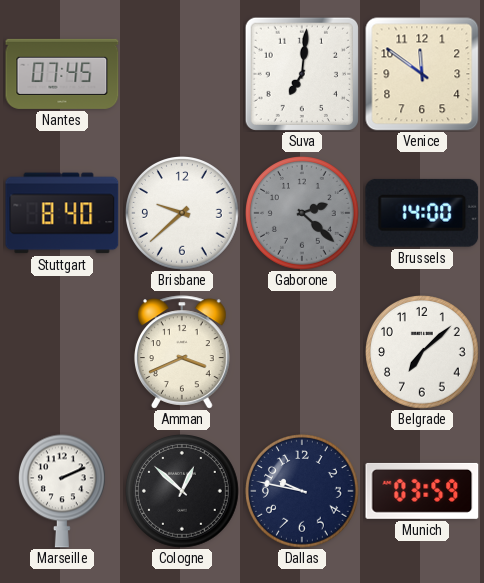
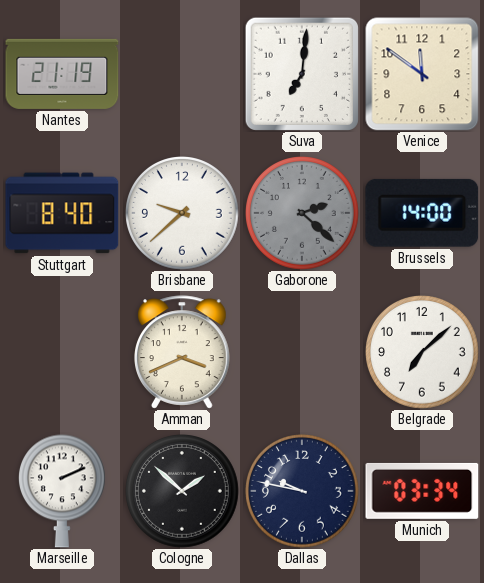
Nantes: 07:45 -> 21:19 (62, 74)
Cologne: 12:52 -> 1:52 (183, 492)
Munich: 03:59 -> 03:34 (422, 491)
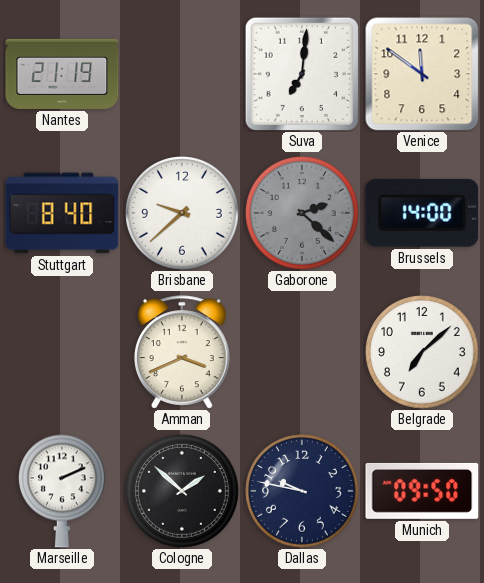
Munich: 03:34 -> 09:50 (422, 491)
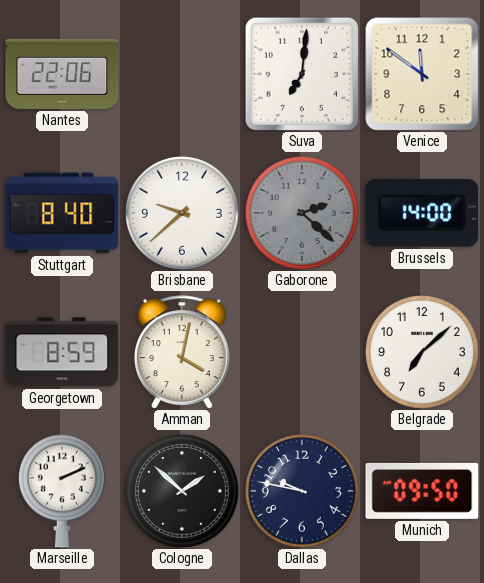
Nantes: 21:19 -> 22:06 (62, 74)
Georgetown: none -> 8:59 (62, 352)
Amman: 3:41 -> 4:02 (183, 352)
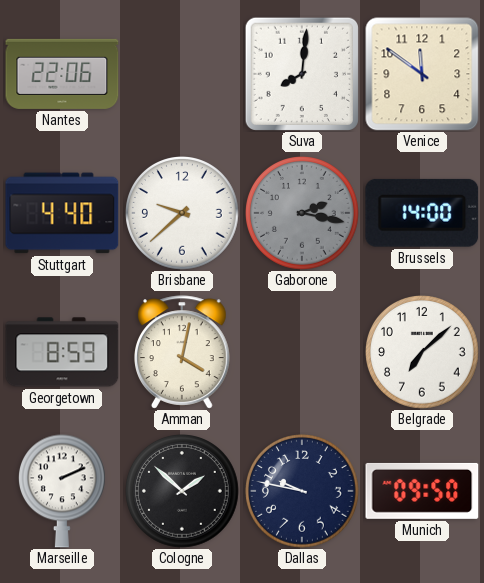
Suva: 7:01 -> 8:01 (302, 74)
Stuttgart: 8:40 -> 4:40 (62, 213)
Gaborone: 2:22 -> 2:17 (303, 214)
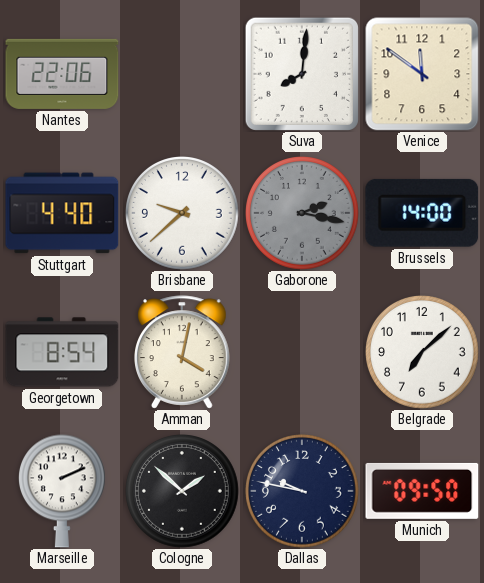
Georgetown: 8:59 -> 8:54 (62, 352)
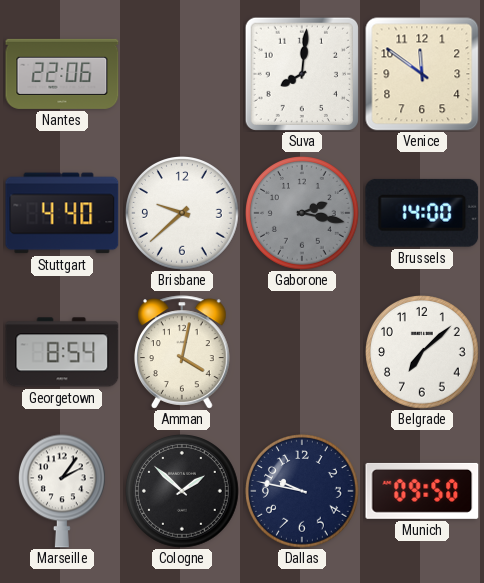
Marseille: 2:11 -> 2:06 (62, 491)
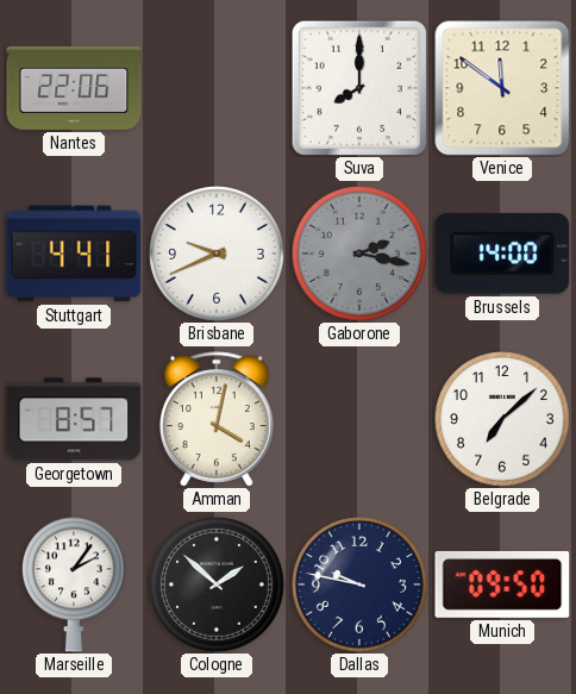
Suva: 8:01 -> 8:00 (359, 88)
Stuttgart: 4:40 -> 4:41 (74, 254)
Brisbane: 9:38 -> 9:41 (218, 255)
Georgetown: 8:54 -> 8:57 (74, 419)
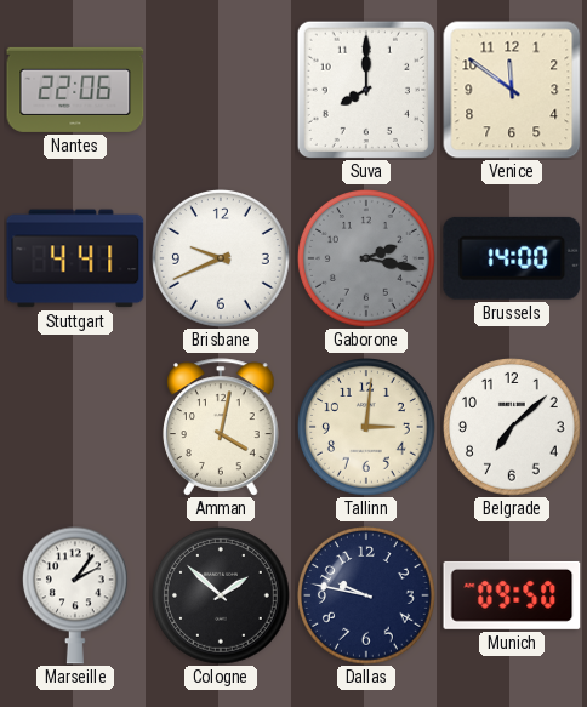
Georgetown: 8:57 -> none (74, 419)
Tallinn: none -> 3:01 (367, 428)
